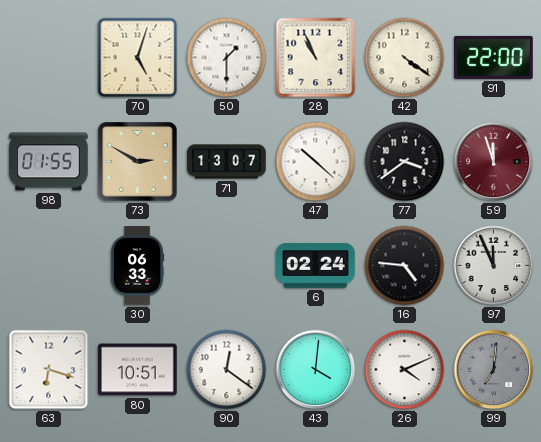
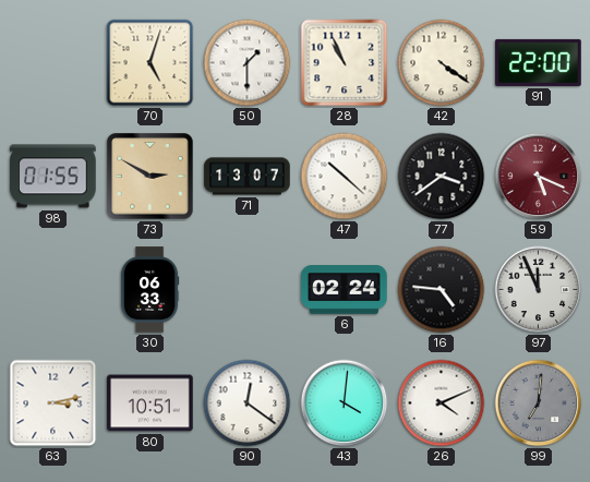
59: 11:57 -> 5:19 (539, 177)
63: 6:18 -> 3:13 (53, 403)
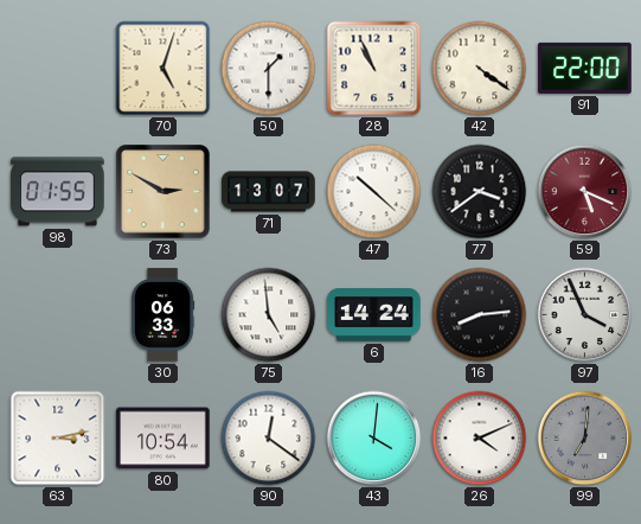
75: none -> 4:59 (269, 315)
6: 02:24 -> 14:24 (374, 315)
16: 4:46 -> 8:14 (480, 315)
97: 11:56 -> 3:56 (585, 315)
80: 10:51 -> 10:54 (164, 439)
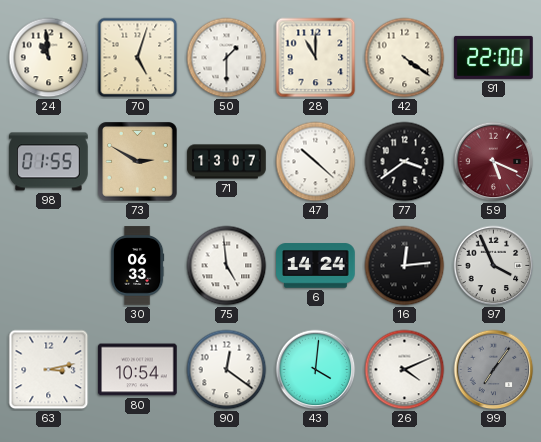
24: none -> 10:59 (49, 58)
28: 10:56 -> 11:00 (316, 58)
16: 8:14 -> 12:14 (405, 266)
99: 7:01 -> 7:06 (494, 370)
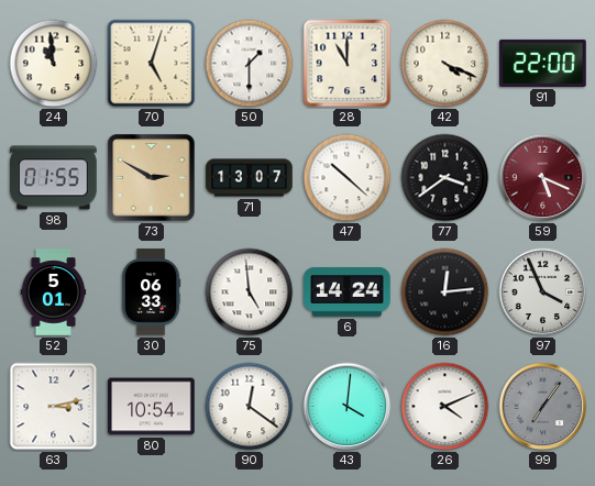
42: 4:21 -> 4:19 (445, 64)
52: none -> 5:01 (54, 292)
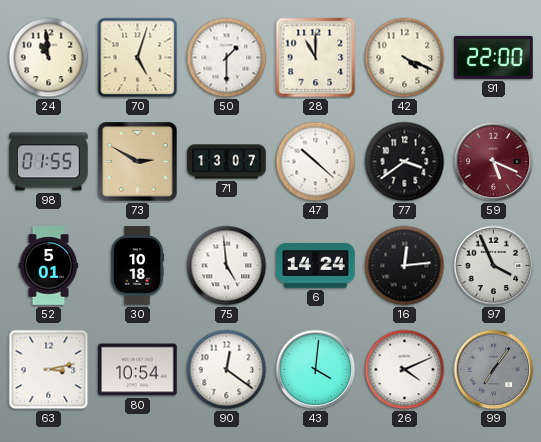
30: 06:33 -> 10:18 (137, 266)
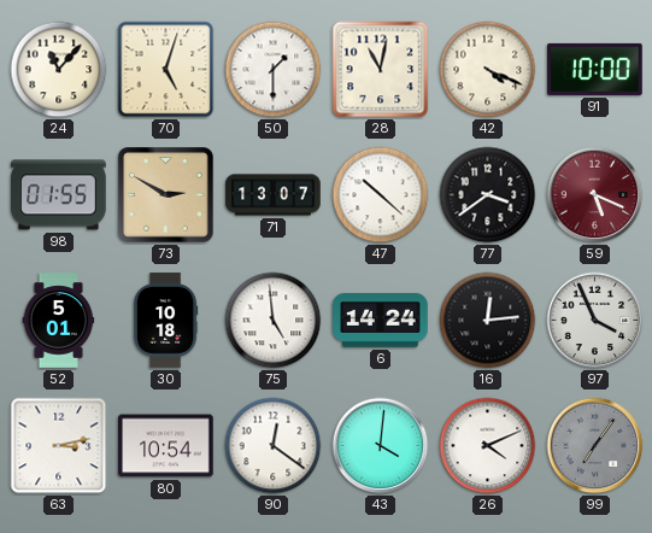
24: 10:59 -> 11:07 (59, 70)
28: 11:00 -> 11:02 (381, 70)
91: 22:00 -> 10:00 (595, 69)
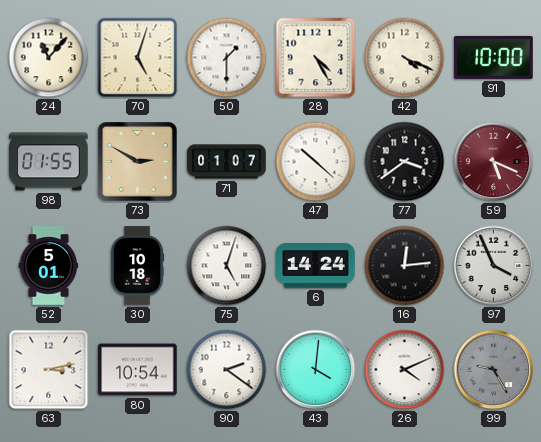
28: 11:02 -> 4:25 (316, 58)
71: 13:07 -> 01:07 (227, 162)
75: 4:59 -> 5:03 (227, 266)
90: 12:21 -> 2:21 (227, 370)
99: 7:06 -> 9:25 (494, 370)
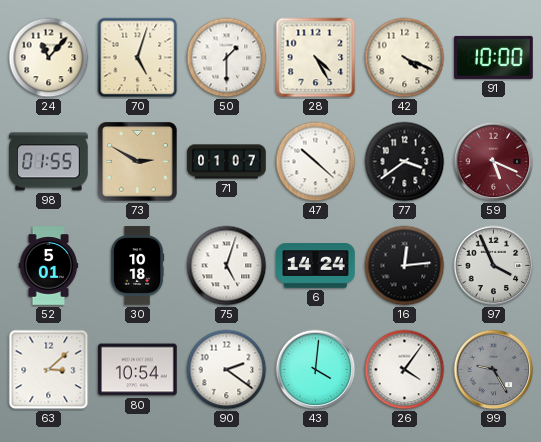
63: 3:13 -> 3:08 (49, 370)
26: 4:11 -> 4:06 (405, 370)
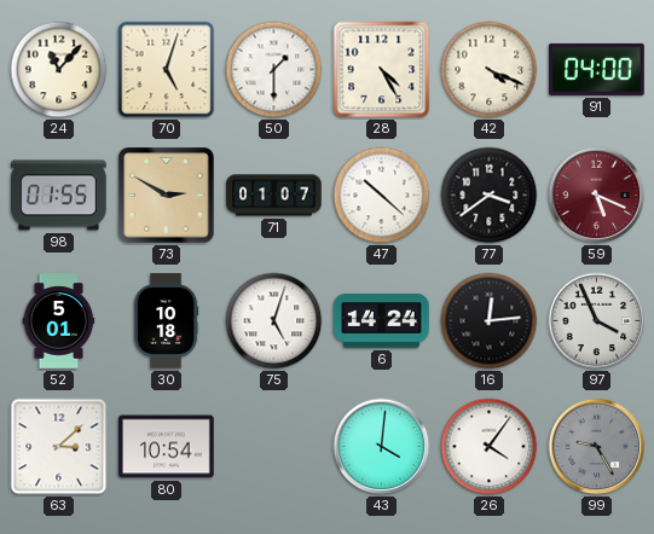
91: 10:00 -> 04:00 (597, 69)
90: 2:21 -> none (227, 370)
